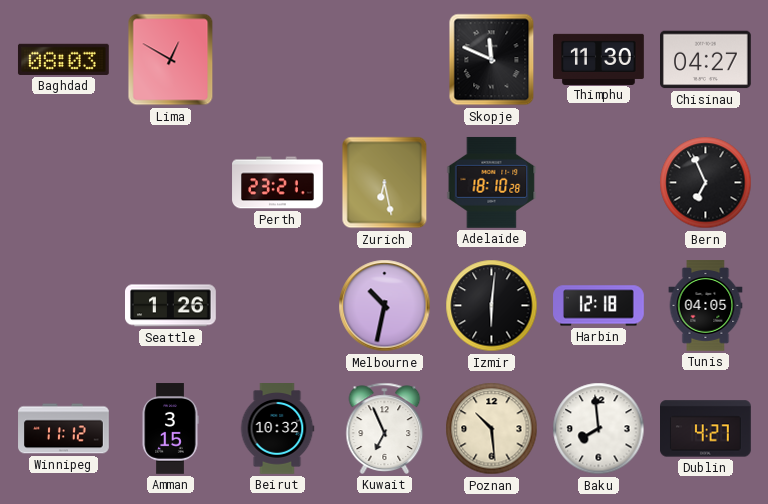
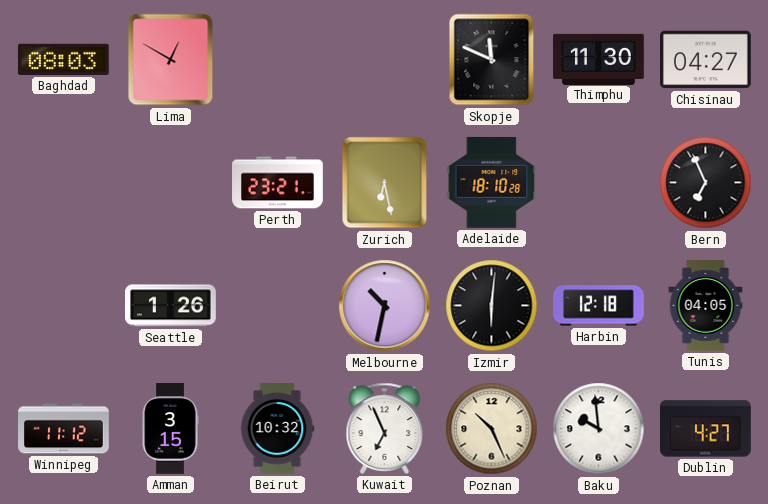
Poznan: 10:29 -> 10:26 (492, 429)
Baku: 7:59 -> 9:59 (599, 429)
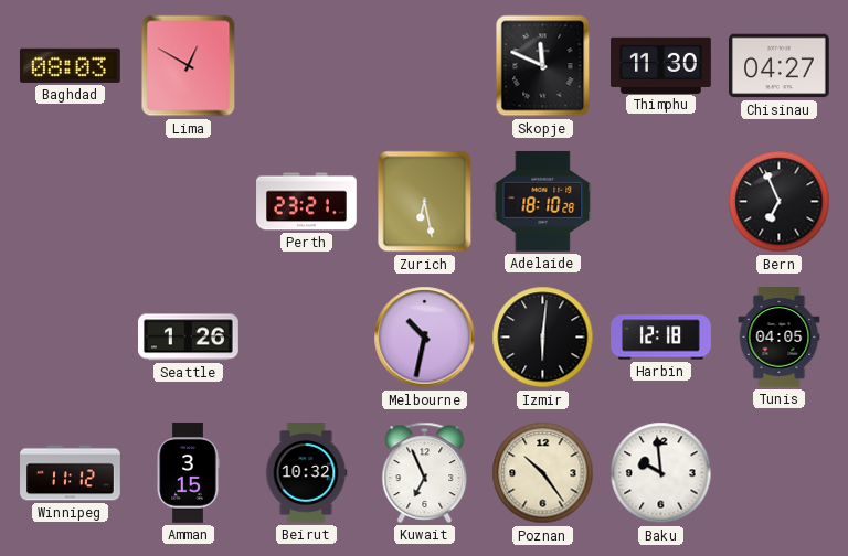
Poznan: 10:26 -> 10:24 (543, 473)
Dublin: 4:27 -> none (706, 429)
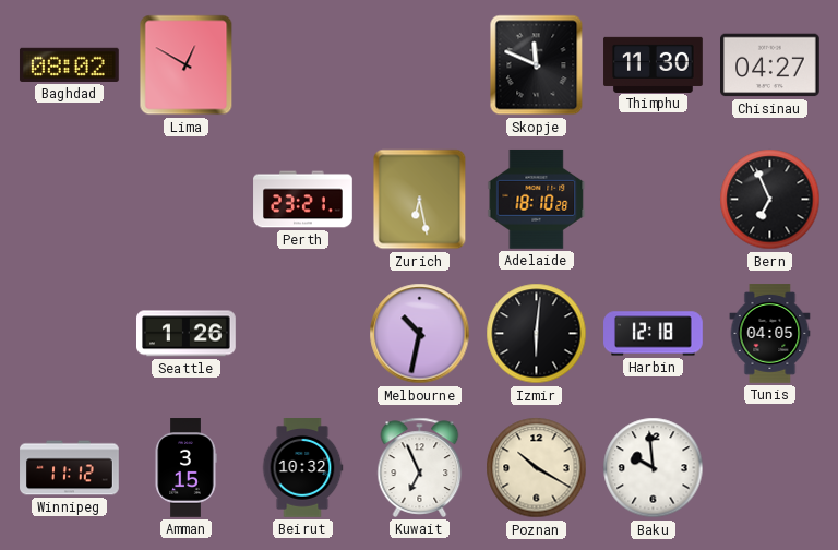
Baghdad: 08:03 -> 08:02 (69, 64)
Poznan: 10:24 -> 10:20 (537, 468)
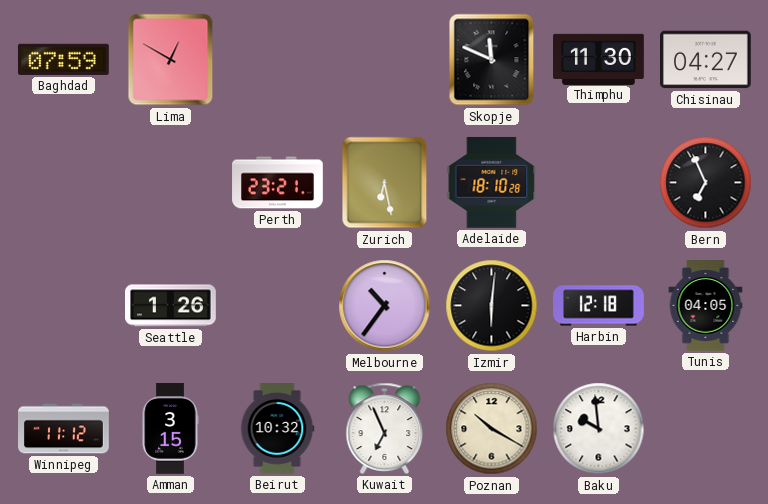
Baghdad: 08:02 -> 07:59 (63, 59)
Melbourne: 10:32 -> 10:36 (385, 306)
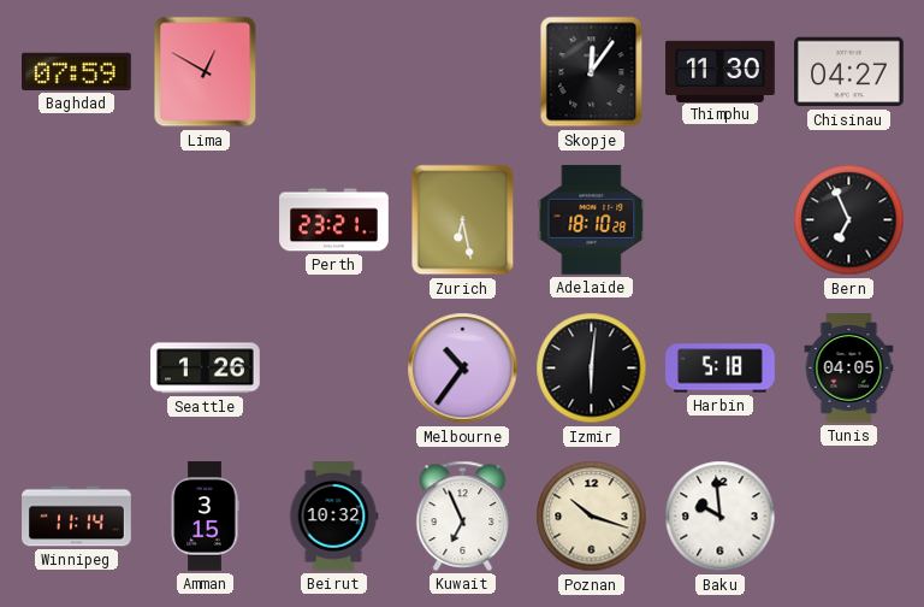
Skopje: 11:49 -> 12:06 (592, 72)
Harbin: 12:18 -> 5:18 (721, 369)
Winnipeg: 11:12 -> 11:14 (77, 517)
Poznan: 10:20 -> 10:18 (592, 517)
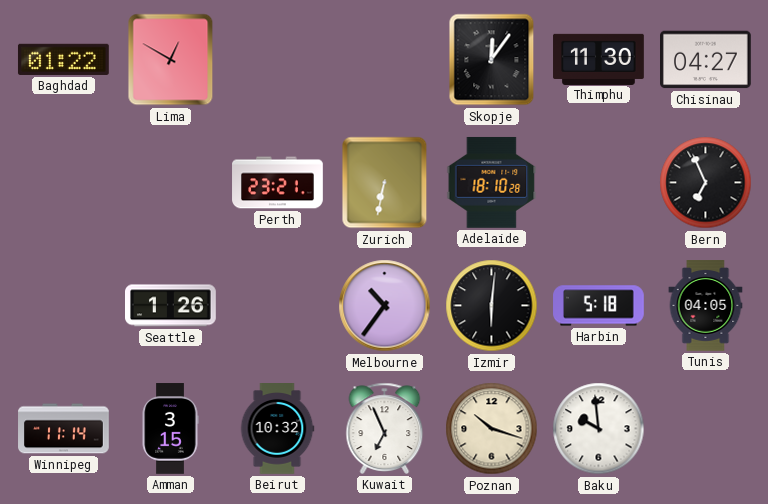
Baghdad: 07:59 -> 01:22 (63, 59)
Zurich: 6:28 -> 6:32 (385, 183)
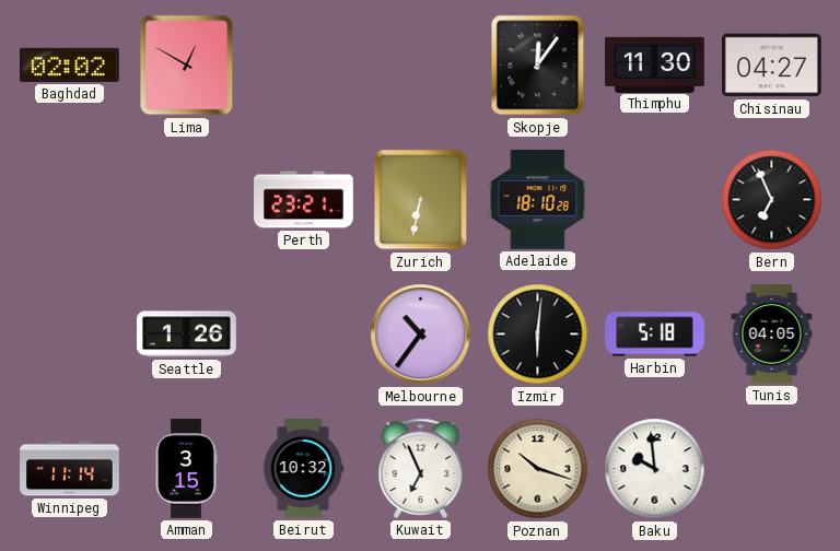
Baghdad: 01:22 -> 02:02 (69, 65)
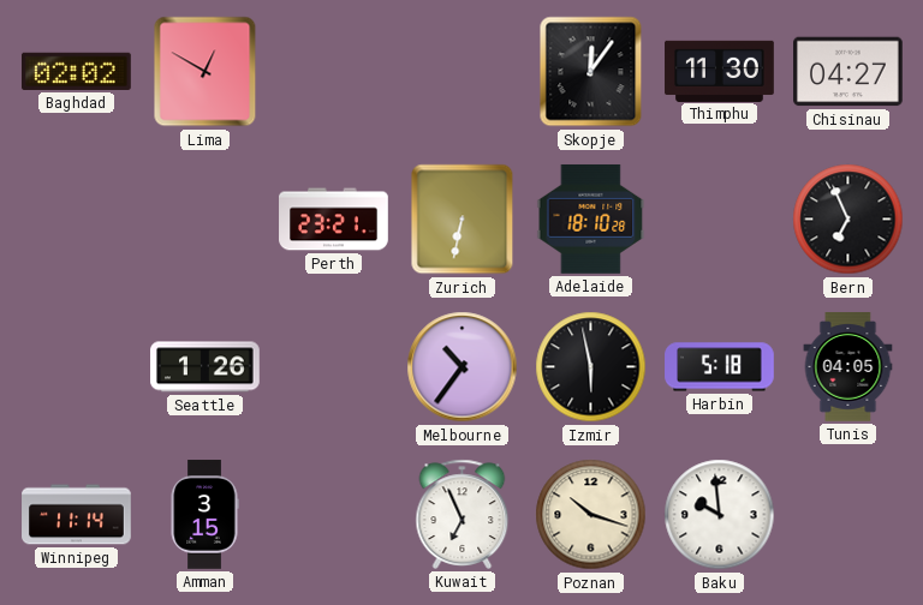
Izmir: 6:01 -> 5:58 (591, 367)
Beirut: 10:32 -> none (303, 469)
